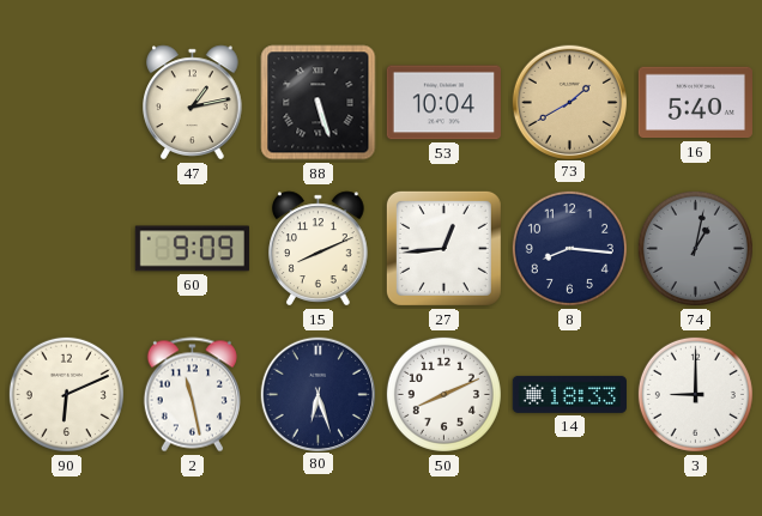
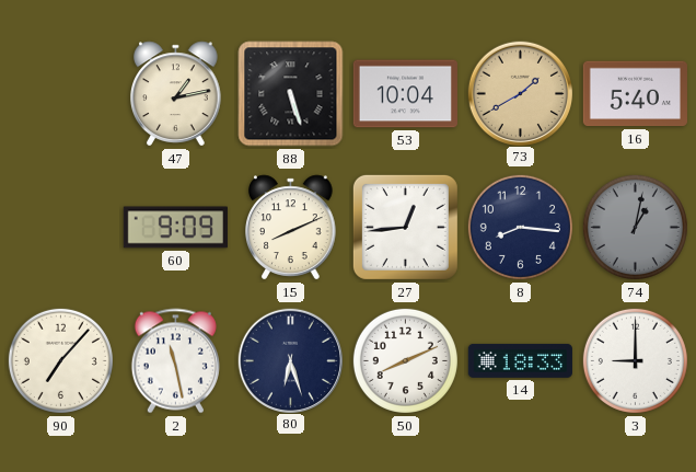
90: 6:11 -> 7:07 (60, 360)
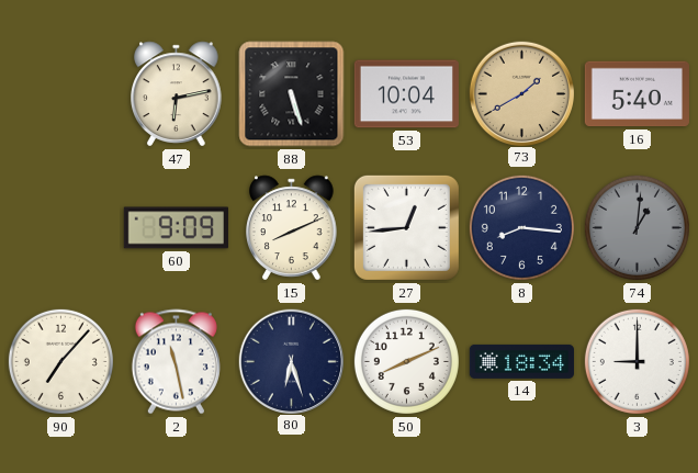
47: 1:13 -> 6:13 (177, 94)
74: 1:02 -> 1:01 (637, 227)
14: 18:33 -> 18:34 (521, 361)
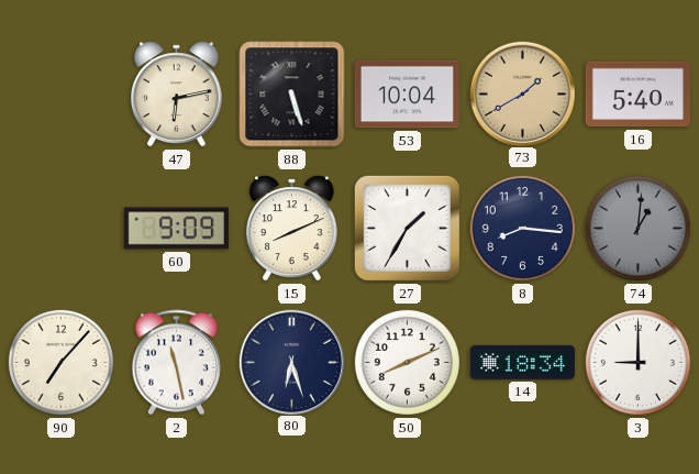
27: 12:44 -> 1:35 (407, 228)
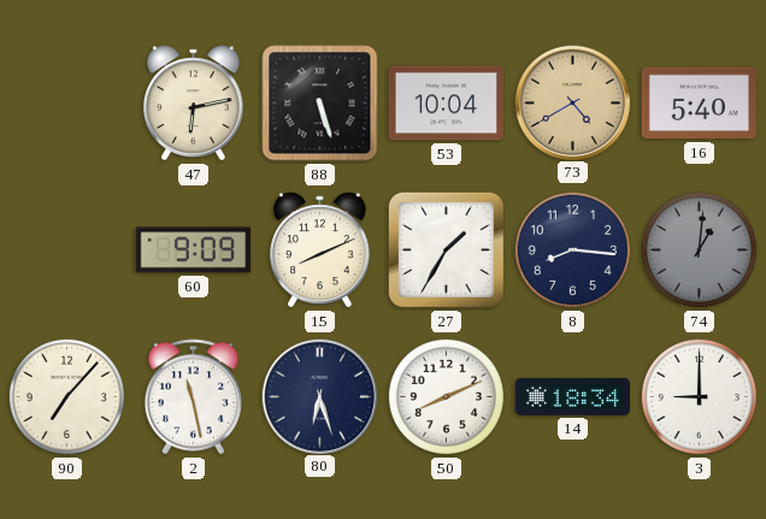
73: 1:40 -> 4:40 (572, 102)
